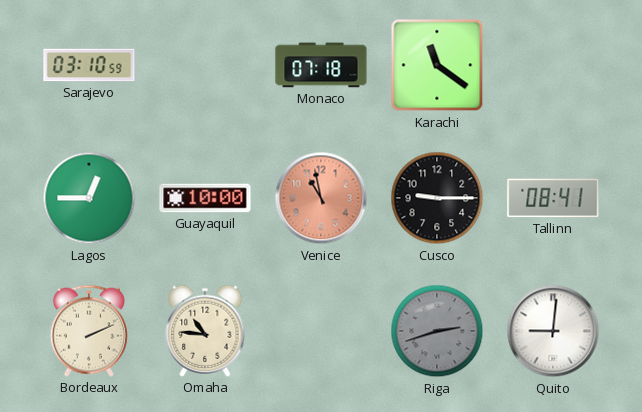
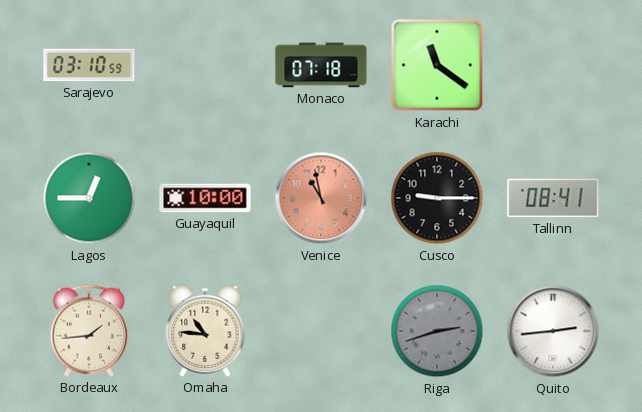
Bordeaux: 2:11 -> 1:44 (89, 331)
Quito: 9:01 -> 2:44 (553, 331)
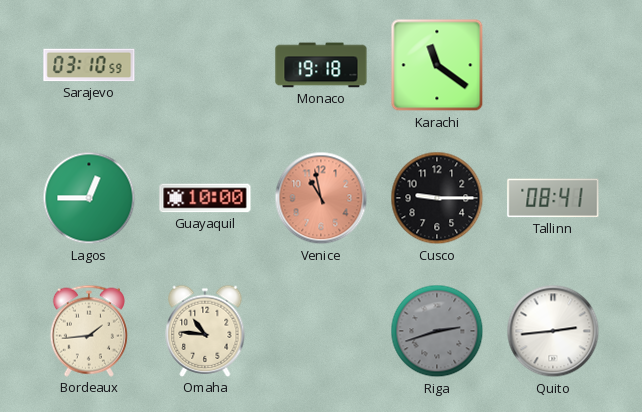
Monaco: 07:18 -> 19:18 (321, 65)
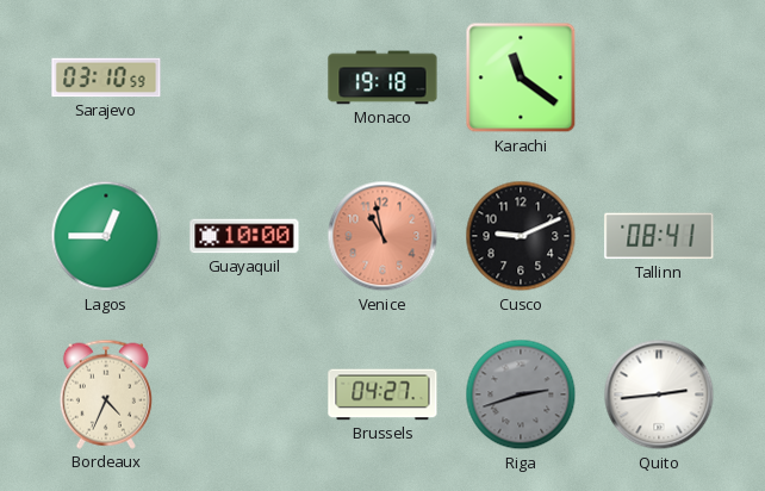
Cusco: 9:15 -> 9:11 (521, 236)
Bordeaux: 1:44 -> 4:34 (106, 394)
Omaha: 10:46 -> none (205, 331)
Brussels: none -> 04:27 (382, 394)
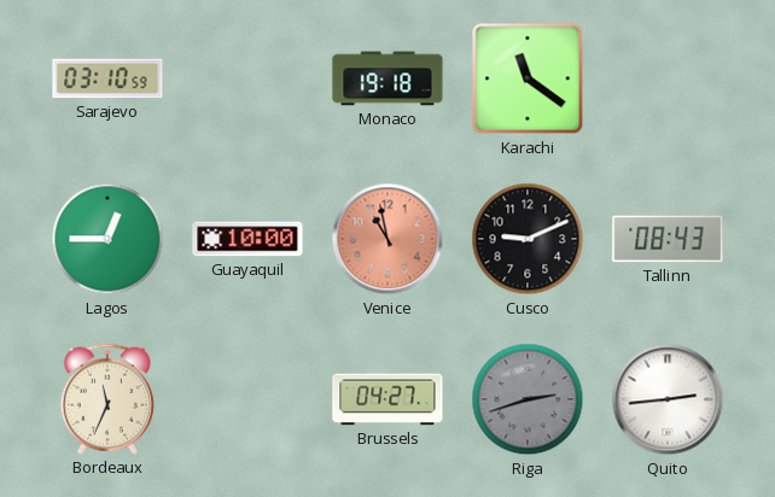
Tallinn: 08:41 -> 08:43 (668, 239)
Bordeaux: 4:34 -> 11:34 (107, 399)
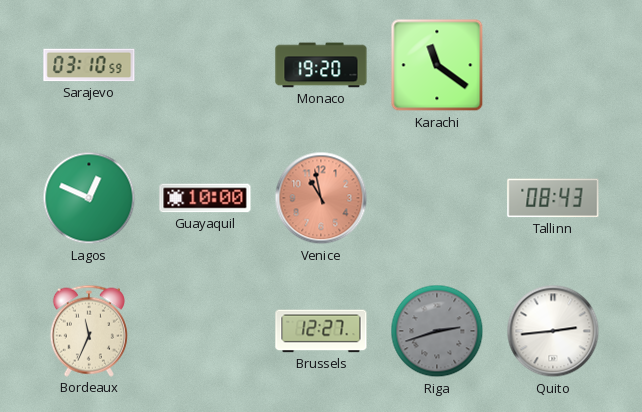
Monaco: 19:18 -> 19:20 (321, 65)
Lagos: 12:45 -> 12:49 (89, 198)
Cusco: 9:11 -> none (528, 239)
Brussels: 04:27 -> 12:27 (321, 331)
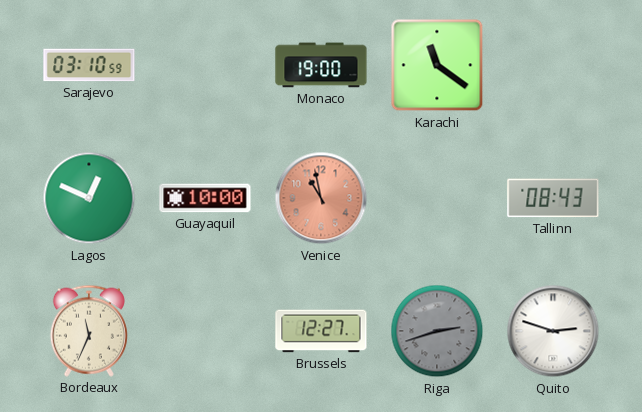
Monaco: 19:20 -> 19:00 (321, 65)
Quito: 2:44 -> 2:48 (553, 331)
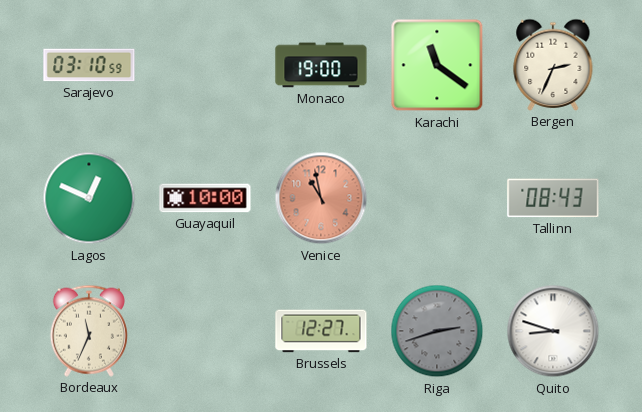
Bergen: none -> 2:34 (553, 65)
Quito: 2:48 -> 8:48 (553, 331)
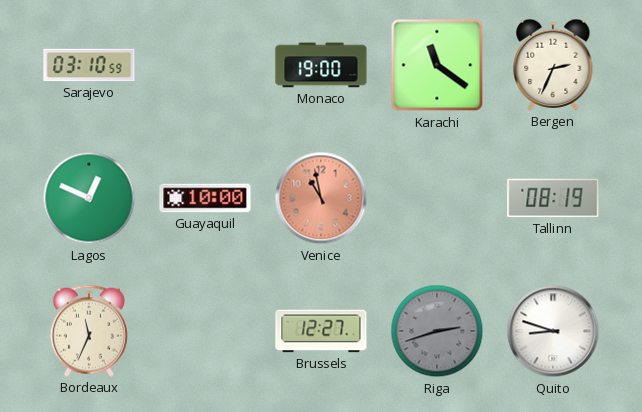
Tallinn: 08:43 -> 08:19 (553, 198)
